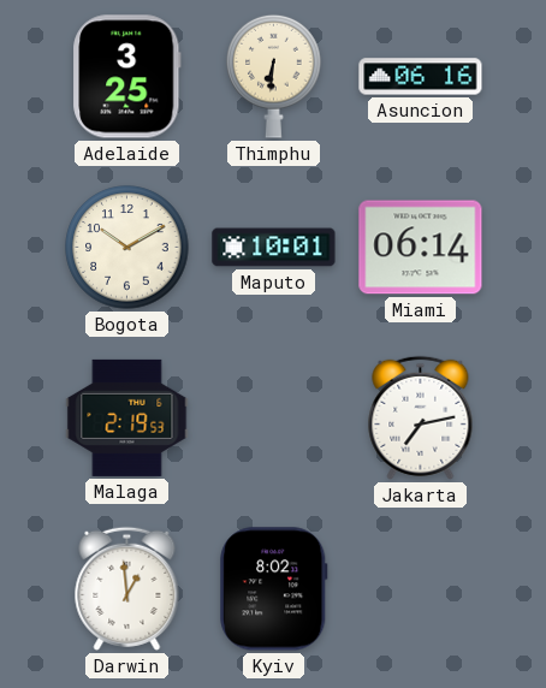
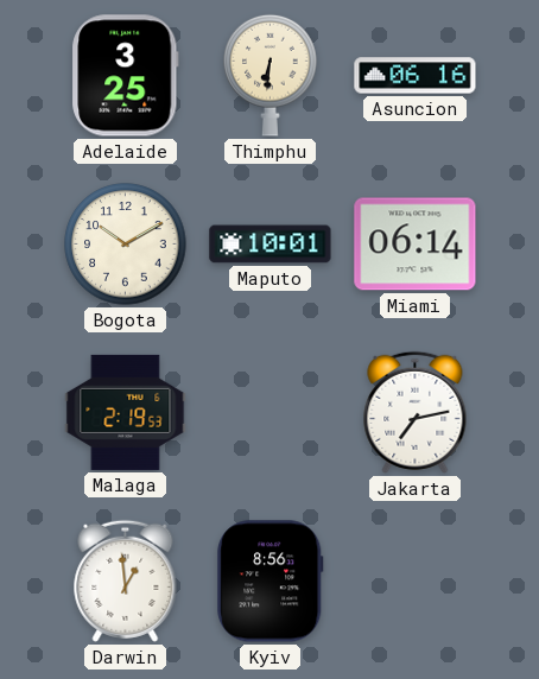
Kyiv: 8:02 -> 8:56 (271, 582)
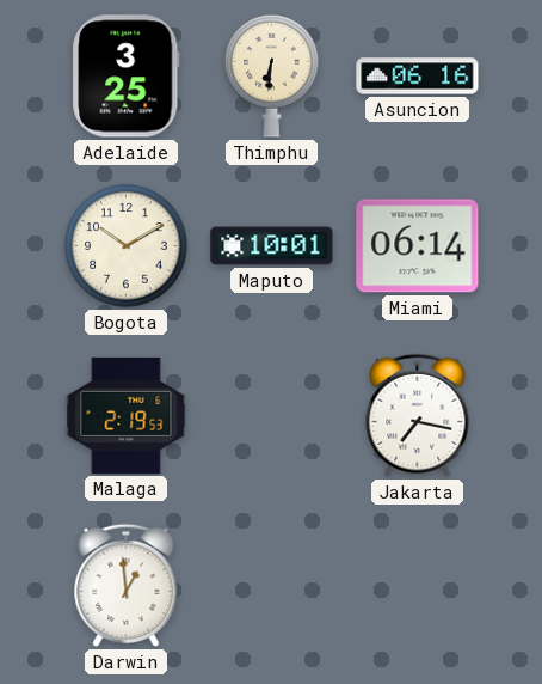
Jakarta: 7:13 -> 7:17 (418, 415)
Kyiv: 8:56 -> none (271, 582)
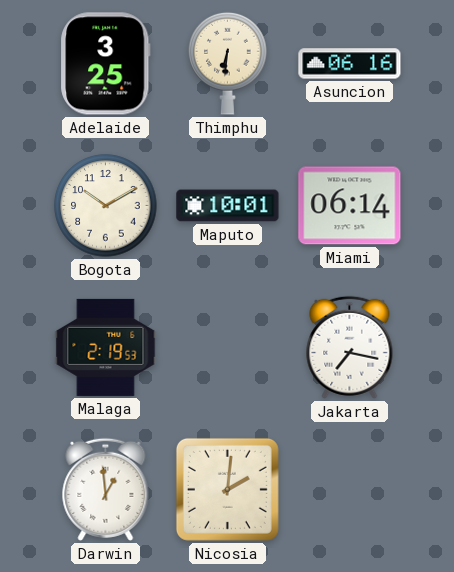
Nicosia: none -> 2:01 (227, 489)
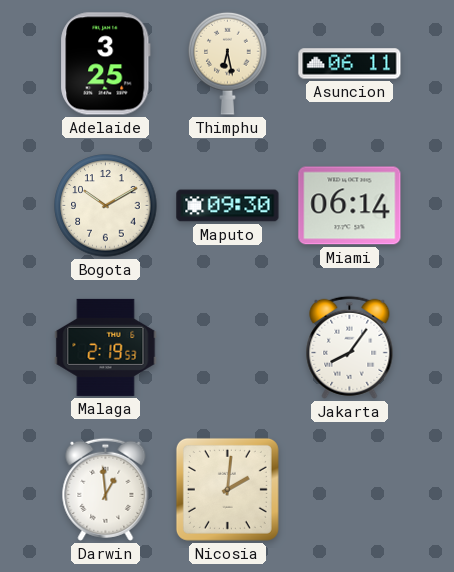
Thimphu: 6:31 -> 6:28 (228, 63)
Asuncion: 06:16 -> 06:11 (350, 64)
Maputo: 10:01 -> 09:30 (228, 206)
Jakarta: 7:17 -> 8:06 (350, 347)
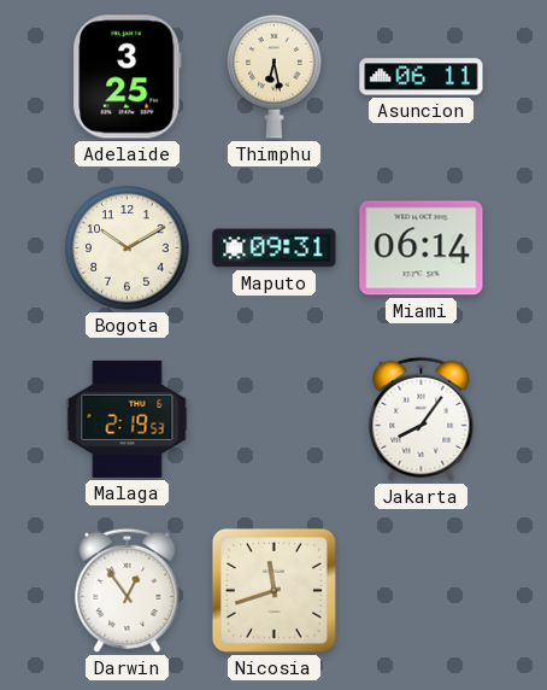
Maputo: 09:30 -> 09:31 (275, 248)
Darwin: 12:59 -> 12:54 (128, 590)
Nicosia: 2:01 -> 11:42 (273, 590)
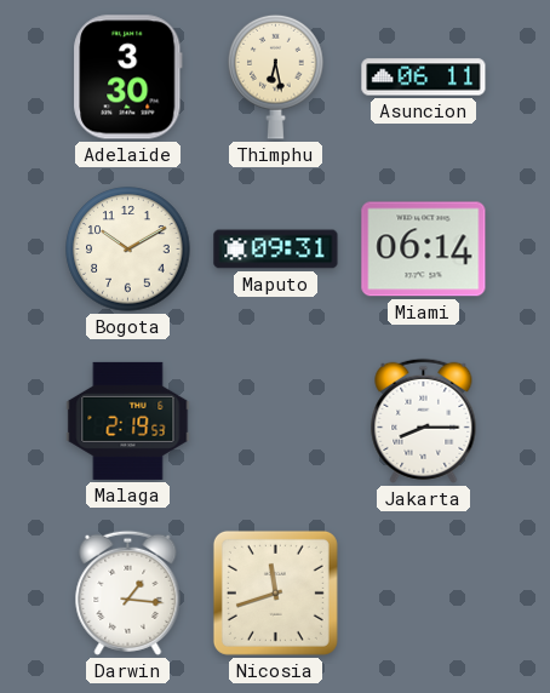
Adelaide: 3:25 -> 3:30 (128, 78)
Jakarta: 8:06 -> 8:15 (424, 420)
Darwin: 12:54 -> 1:16 (128, 592)
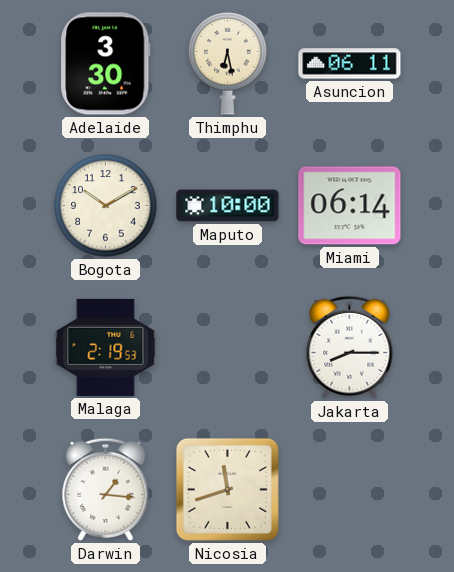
Maputo: 09:31 -> 10:00 (228, 206)
